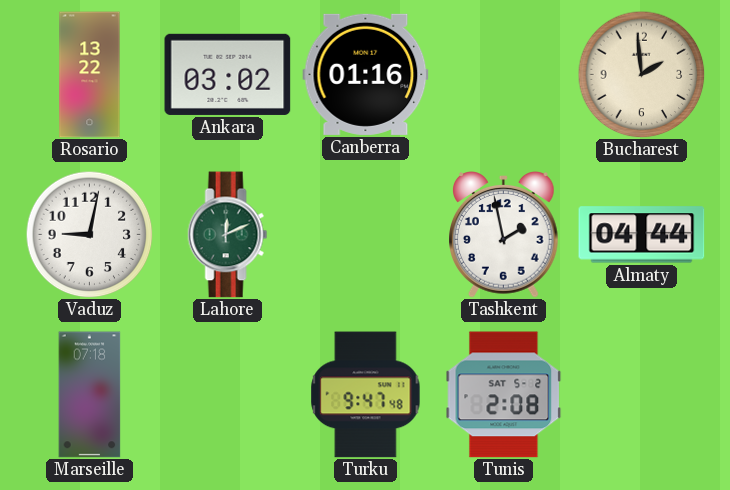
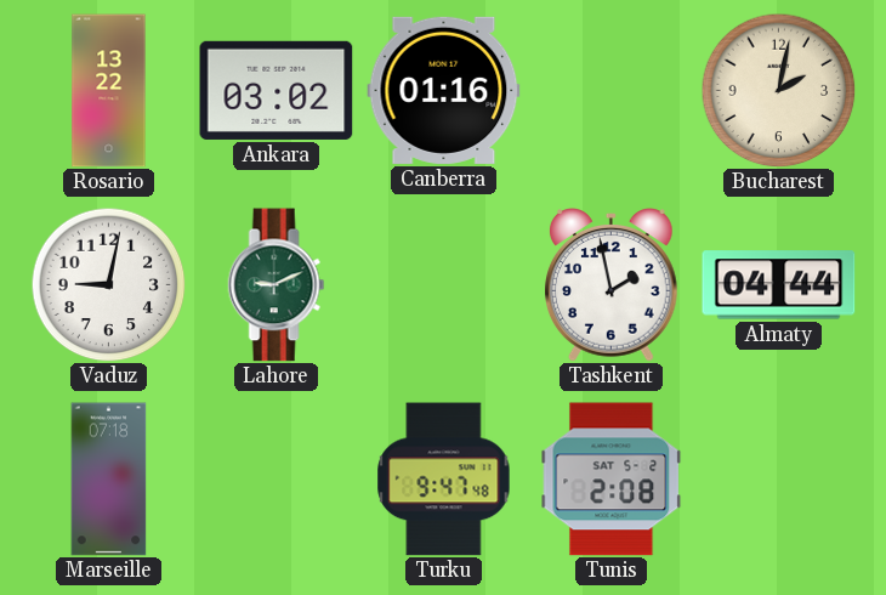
Bucharest: 1:59 -> 2:02 (778, 90)
Lahore: 12:11 -> 9:11 (277, 285)
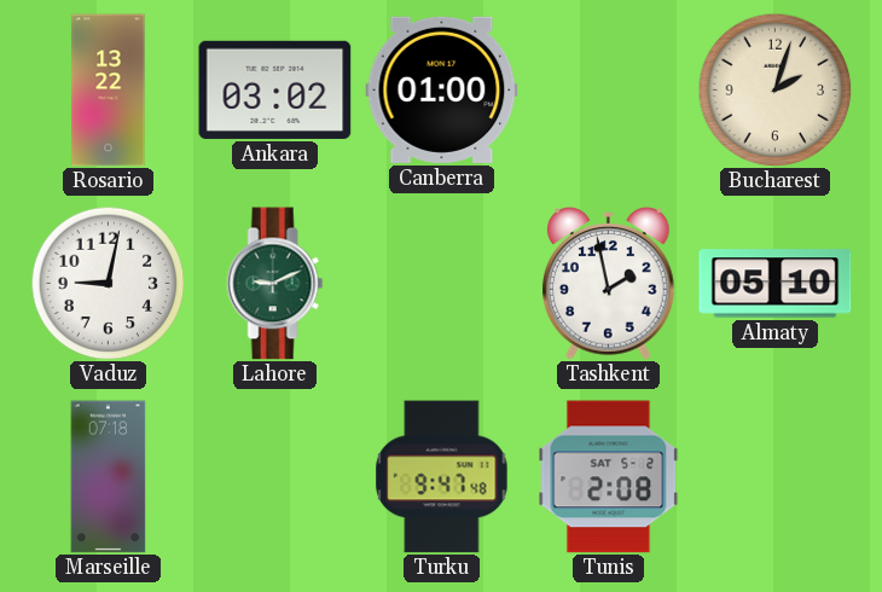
Canberra: 01:16 -> 01:00 (442, 89)
Bucharest: 2:02 -> 2:03 (774, 89)
Almaty: 04:44 -> 05:10 (776, 284)
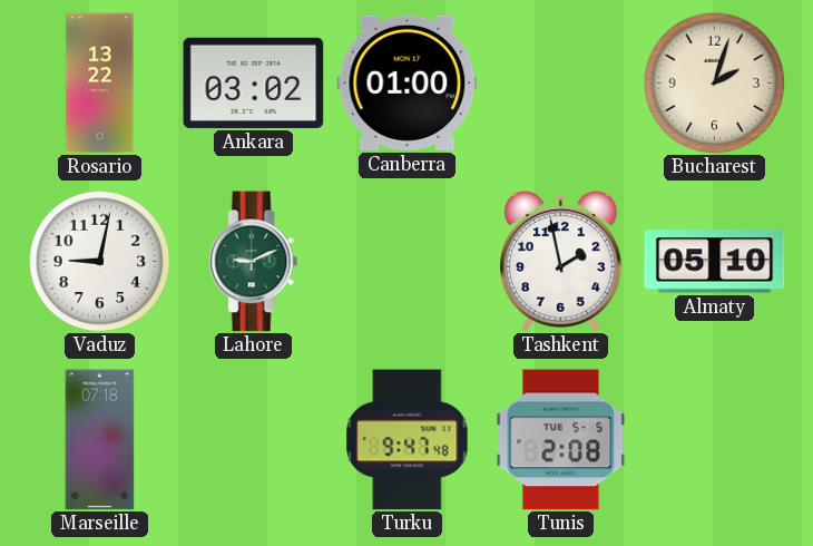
Tunis date: SAT 5-2 -> TUE 5-5 (561, 440)
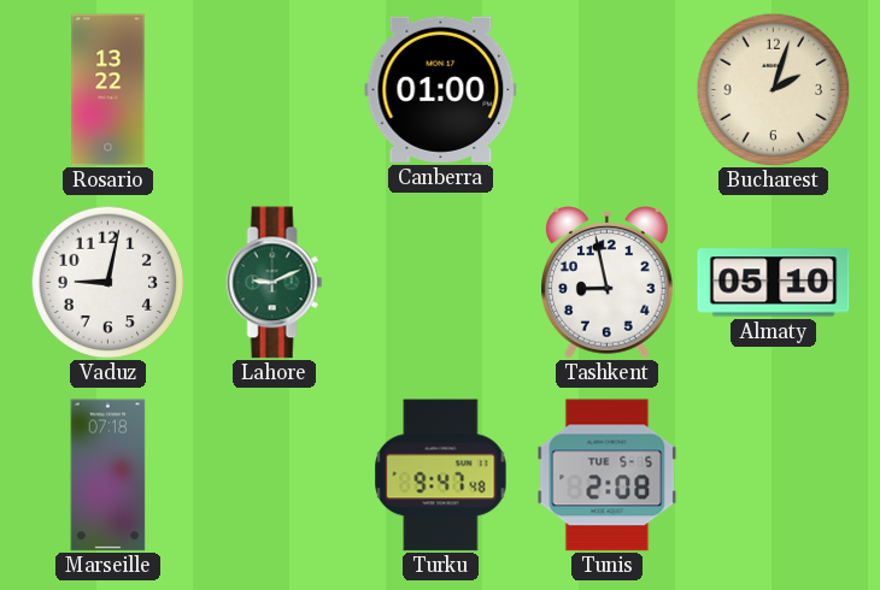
Ankara: 03:02 -> none (254, 82)
Tashkent: 1:58 -> 8:58 (608, 283)
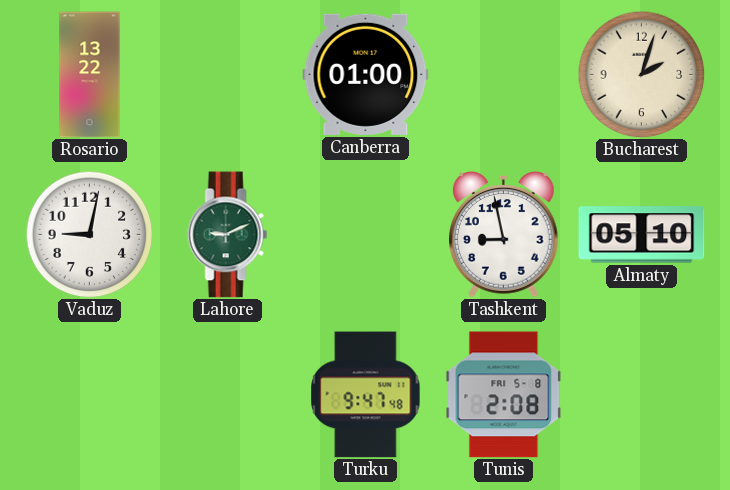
Marseille: 07:18 -> none (108, 476)
Tunis date: TUE 5-5 -> FRI 5-8 (504, 395)
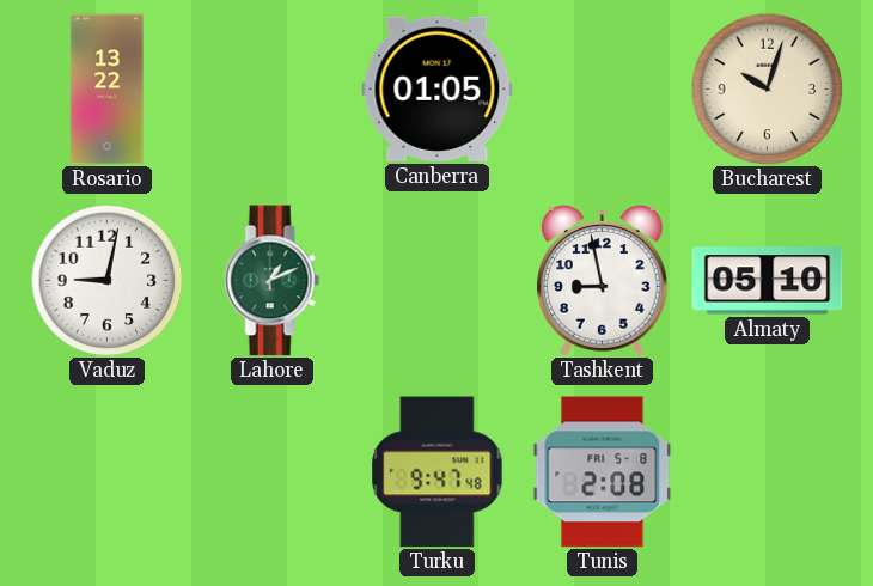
Canberra: 01:00 -> 01:05 (438, 88)
Bucharest: 2:03 -> 10:03 (767, 88)
Lahore: 9:11 -> 1:11 (273, 281)
